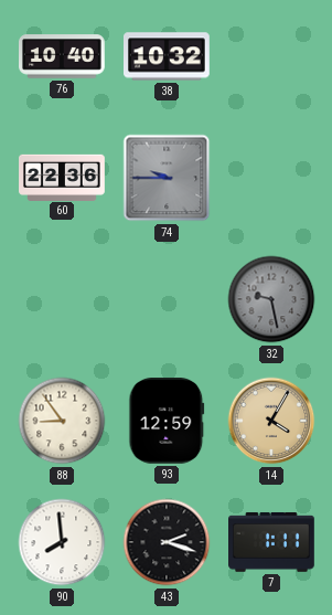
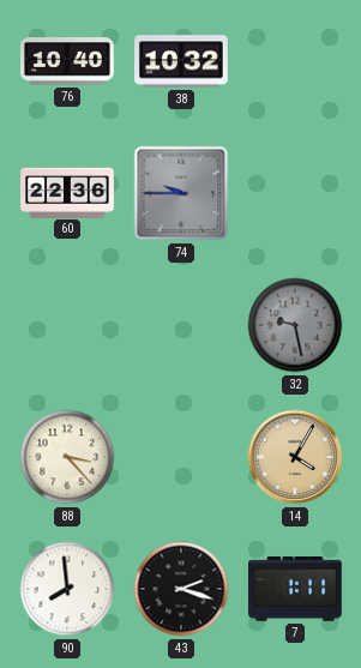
88: 8:54 -> 3:23 (67, 457)
93: 12:59 -> none (167, 422)
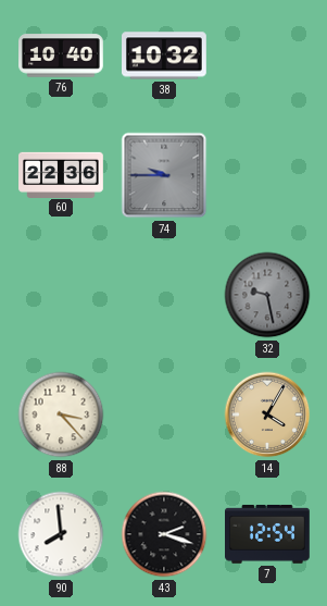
7: 1:11 -> 12:54 (268, 534)
